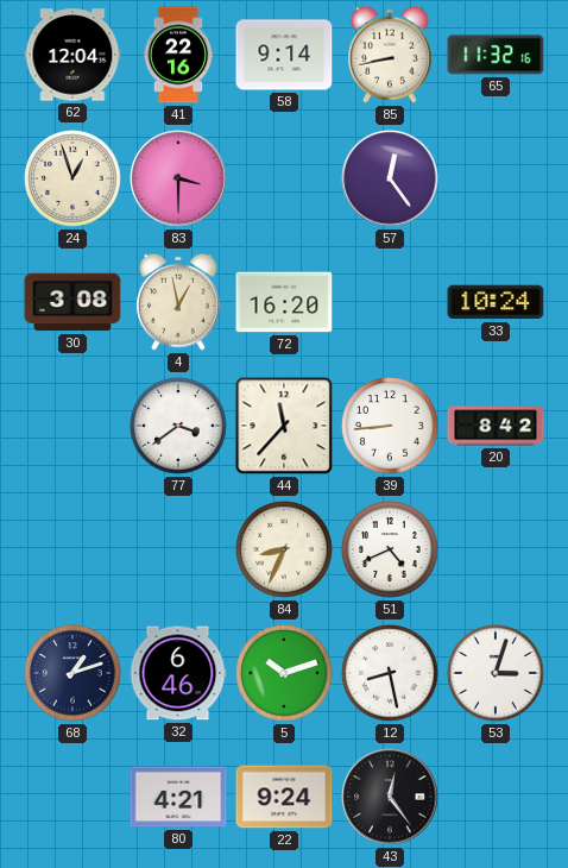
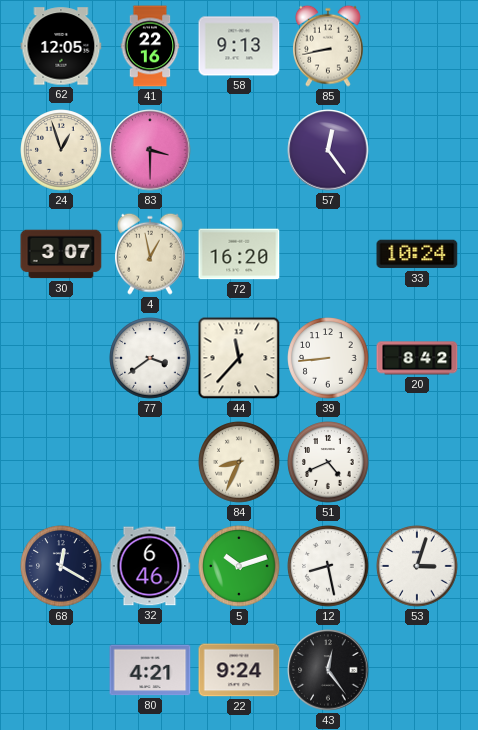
62: 12:04 -> 12:05 (61, 46)
58: 9:14 -> 9:13 (239, 46)
65: 11:32 -> none (496, 55)
30: 3:08 -> 3:07 (61, 254)
68: 1:12 -> 12:20 (61, 566)
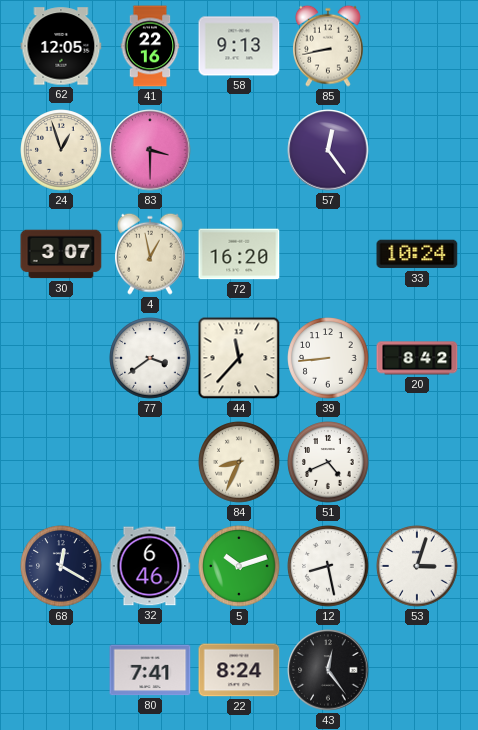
80: 4:21 -> 7:41 (150, 670)
22: 9:24 -> 8:24 (239, 670)
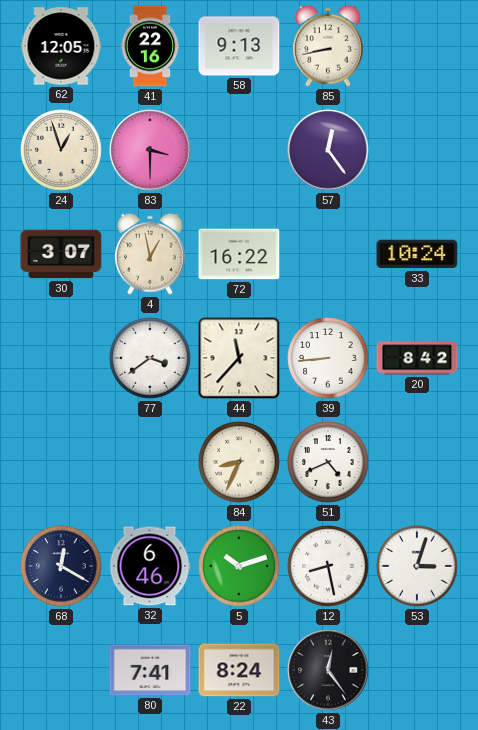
72: 16:20 -> 16:22 (239, 254)
